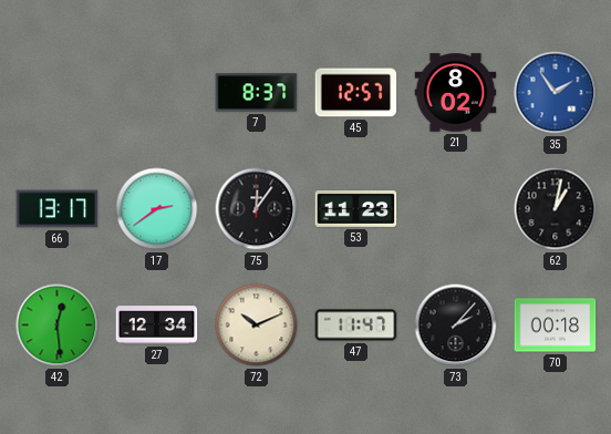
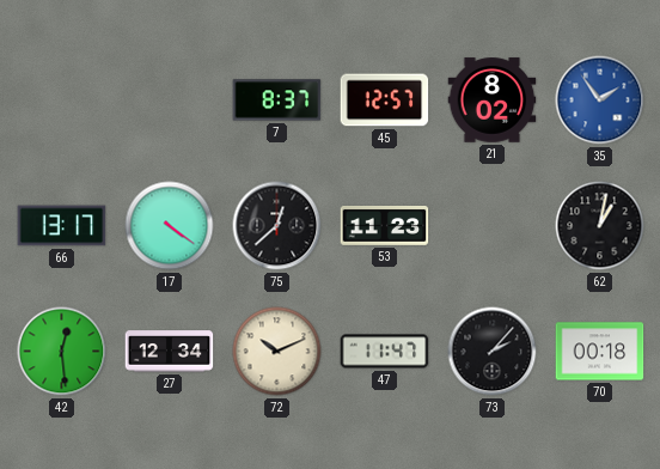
17: 2:39 -> 4:21 (170, 226)
75: 12:06 -> 12:38 (277, 226)
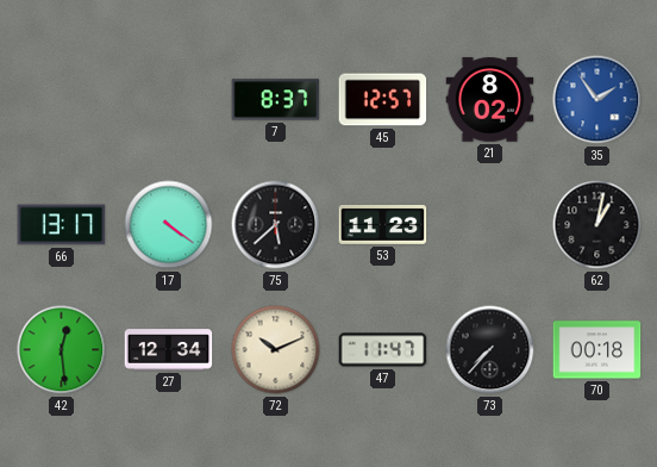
75: 12:38 -> 5:38 (276, 225)
73: 2:07 -> 7:37 (490, 350)
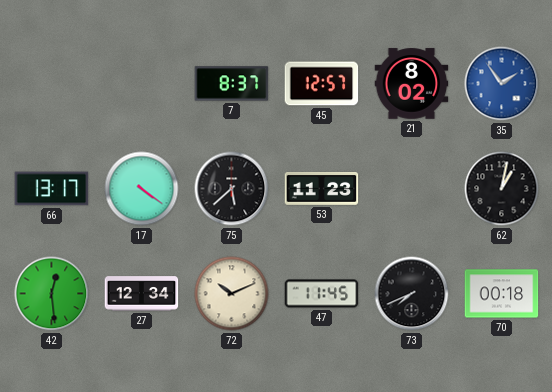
47: 11:47 -> 11:45 (322, 294)
73: 7:37 -> 7:41 (412, 294)
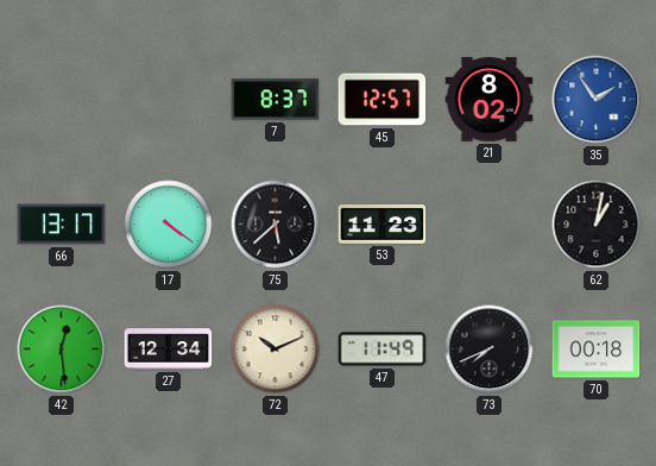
47: 11:45 -> 11:49 (383, 349)
